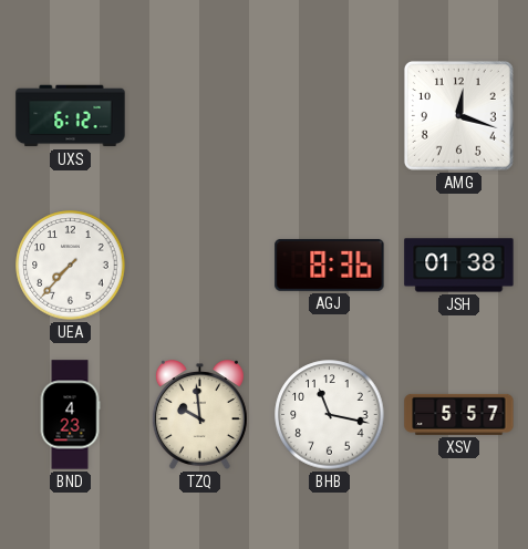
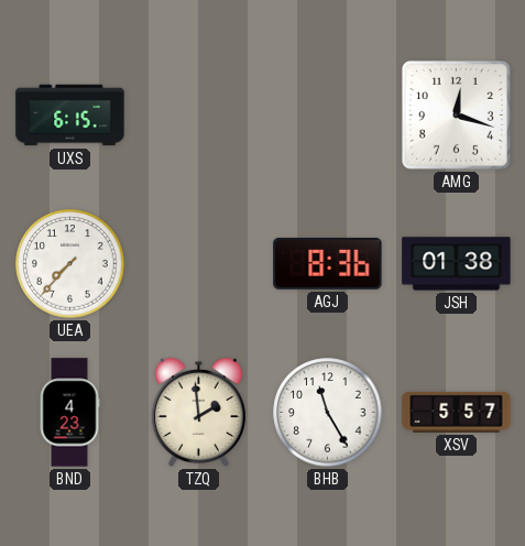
UXS: 6:12 -> 6:15 (70, 116)
TZQ: 9:59 -> 1:59 (198, 413)
BHB: 11:17 -> 11:25 (328, 413)
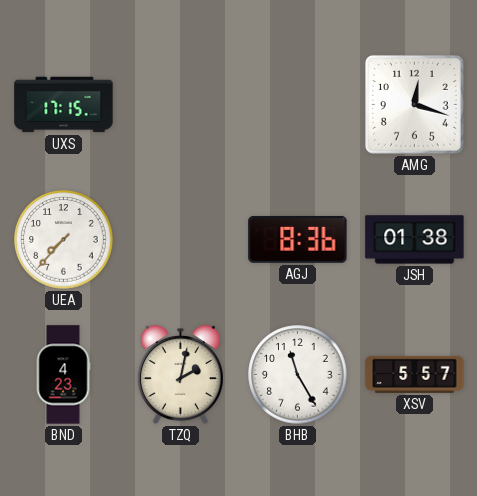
UXS: 6:15 -> 17:15 (64, 105)
TZQ: 1:59 -> 2:02 (180, 375)
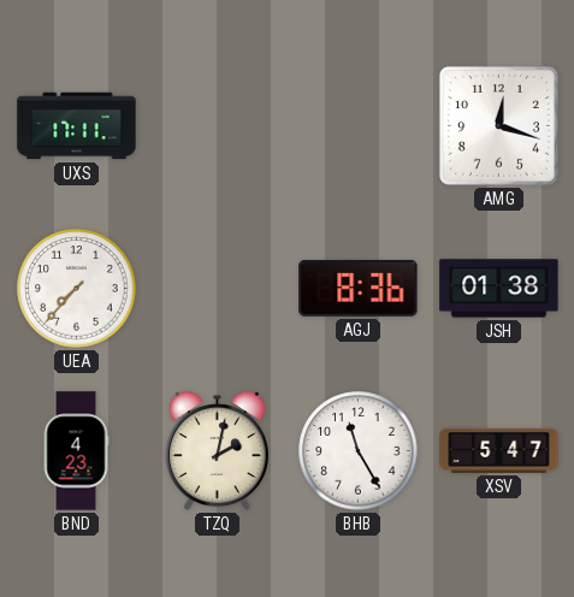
UXS: 17:15 -> 17:11 (77, 126)
XSV: 5:57 -> 5:47 (499, 450)
